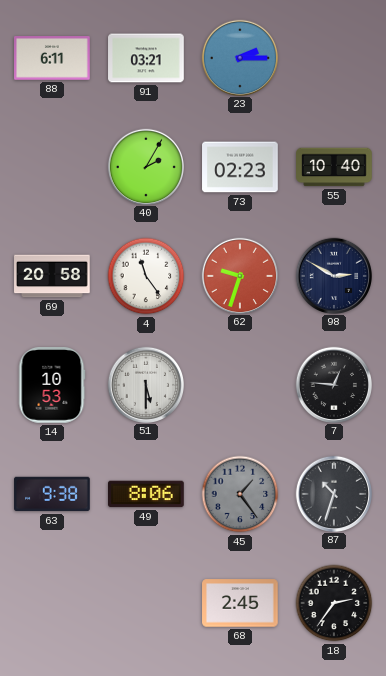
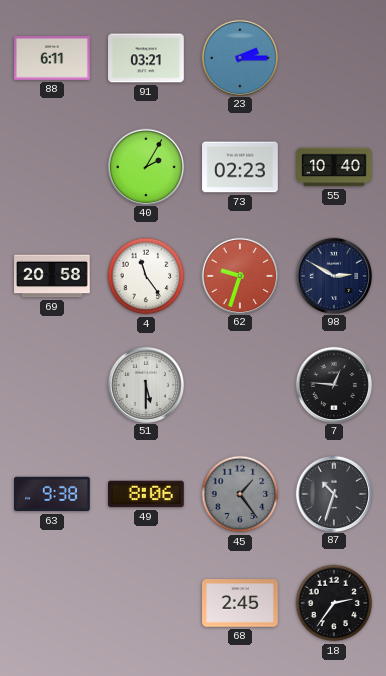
14: 10:53 -> none (52, 385)
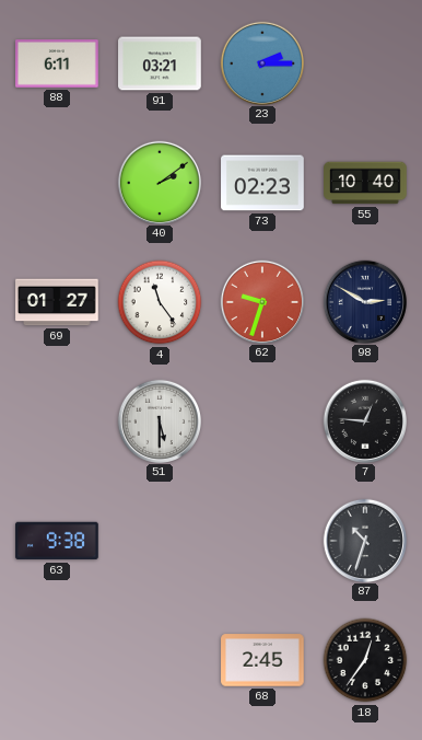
40: 2:05 -> 2:09 (159, 182)
69: 20:58 -> 01:27 (57, 302)
49: 8:06 -> none (147, 494)
45: 1:24 -> none (240, 494)
18: 2:36 -> 12:36 (365, 660)
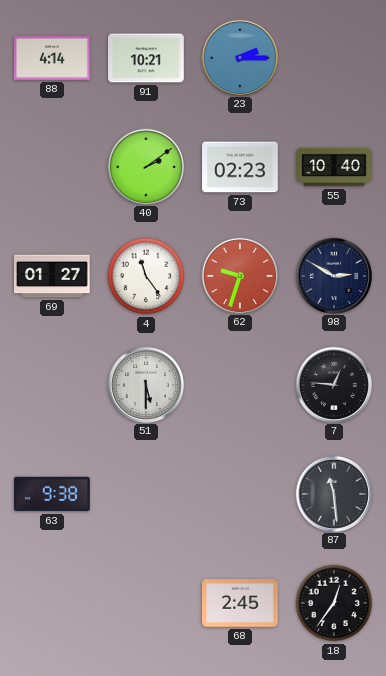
88: 6:11 -> 4:14 (52, 58)
91: 03:21 -> 10:21 (146, 58)
87: 10:33 -> 11:29 (333, 493)
